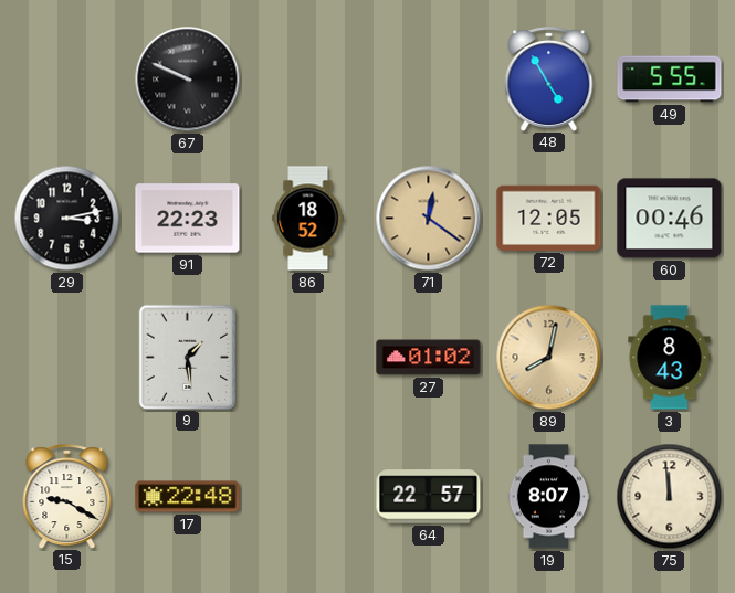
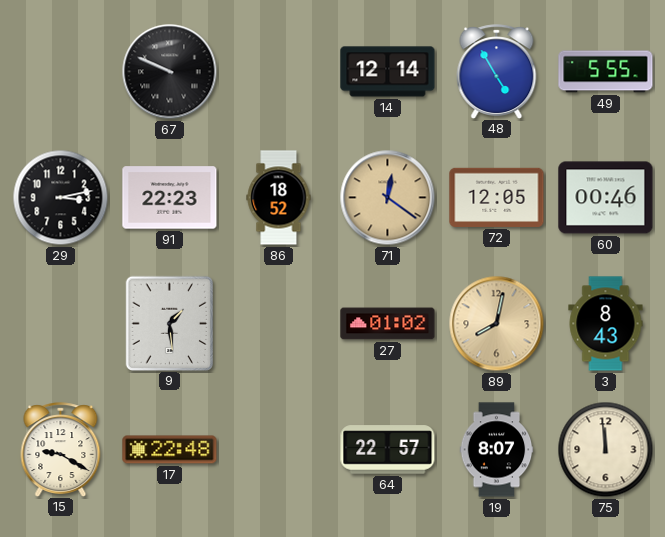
14: none -> 12:14 (388, 72)
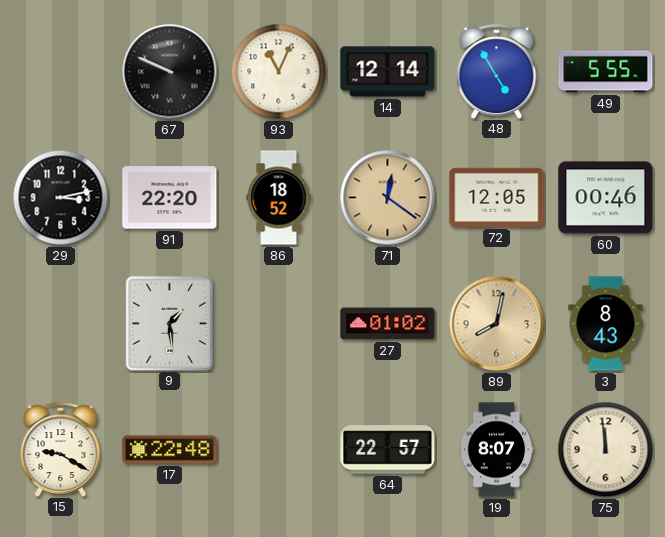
93: none -> 11:04 (279, 72)
91: 22:23 -> 22:20 (170, 198)
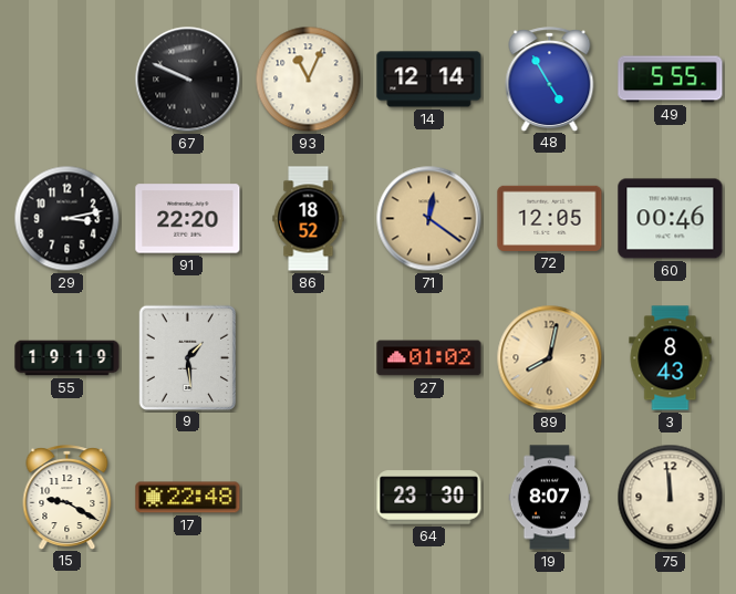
55: none -> 19:19 (68, 358)
64: 22:57 -> 23:30 (429, 498)
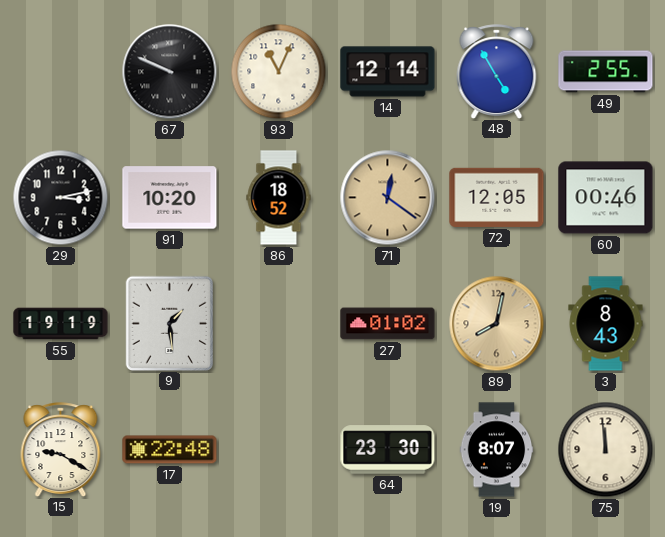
49: 5:55 -> 2:55 (606, 72)
91: 22:20 -> 10:20 (170, 198)
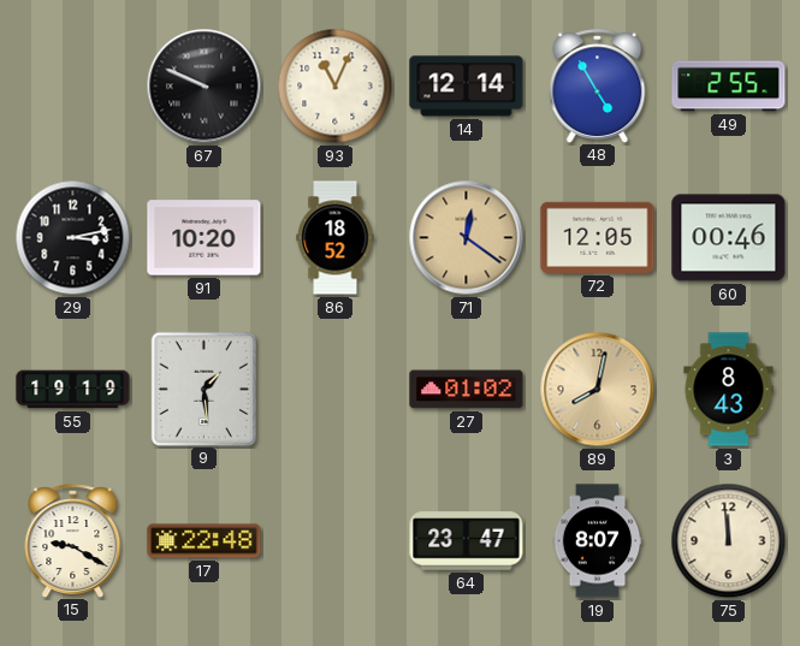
64: 23:30 -> 23:47 (467, 541)
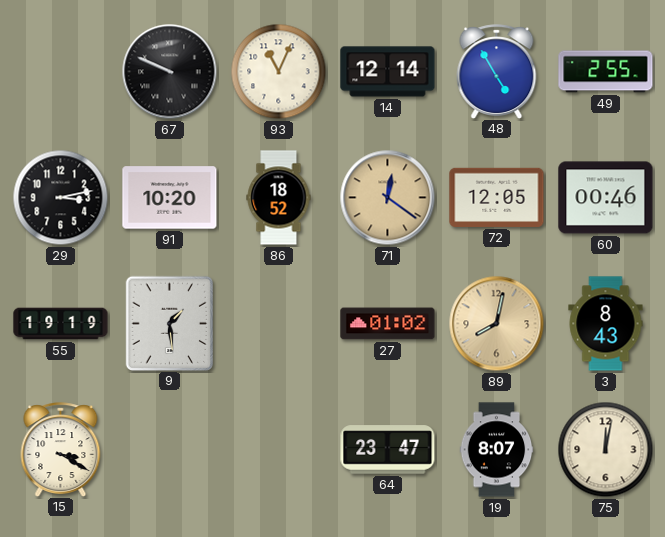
15: 9:20 -> 3:20 (61, 449)
17: 22:48 -> none (205, 541)
75: 11:59 -> 12:02 (606, 450)
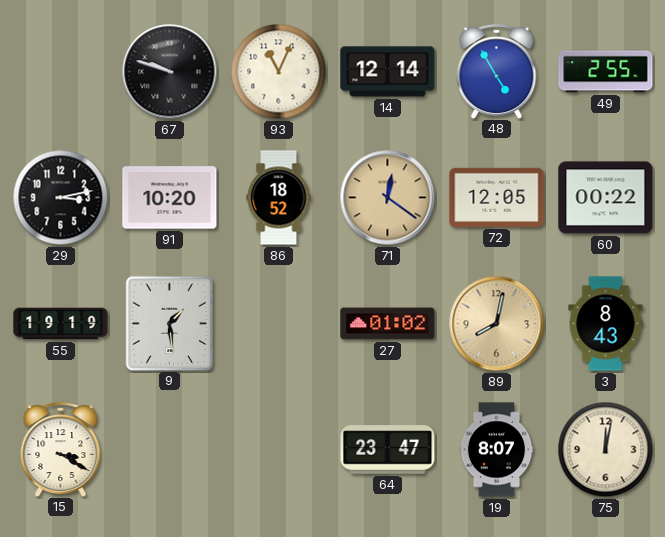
67: 9:49 -> 9:48 (170, 72)
60: 00:46 -> 00:22 (606, 198)
